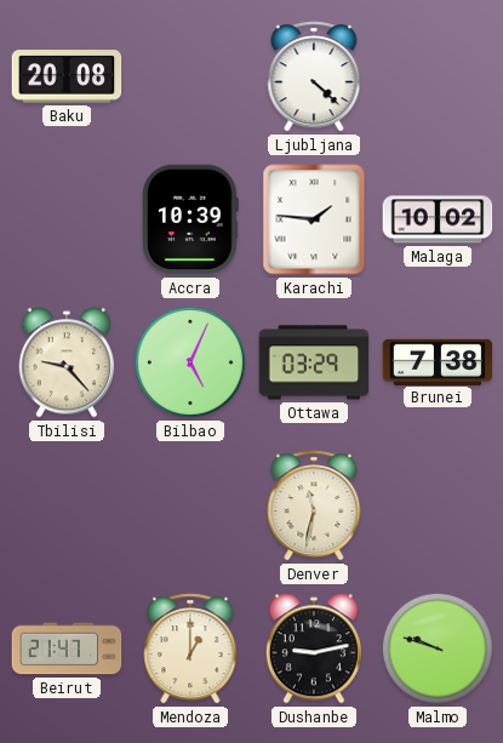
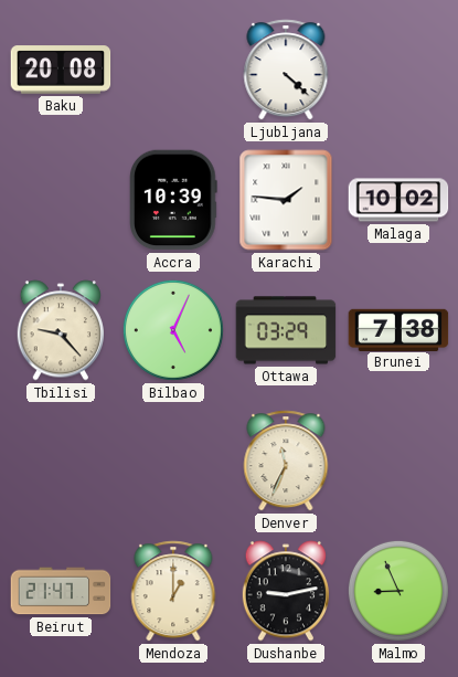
Denver: 11:32 -> 11:34 (286, 461)
Malmo: 9:48 -> 8:56 (398, 591)
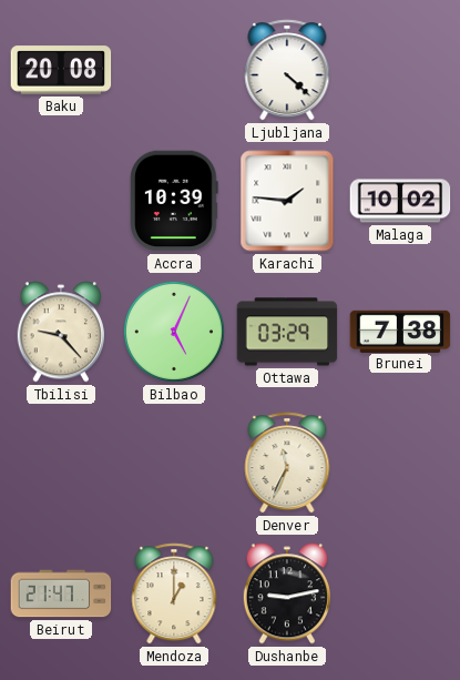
Malmo: 8:56 -> none (398, 591)
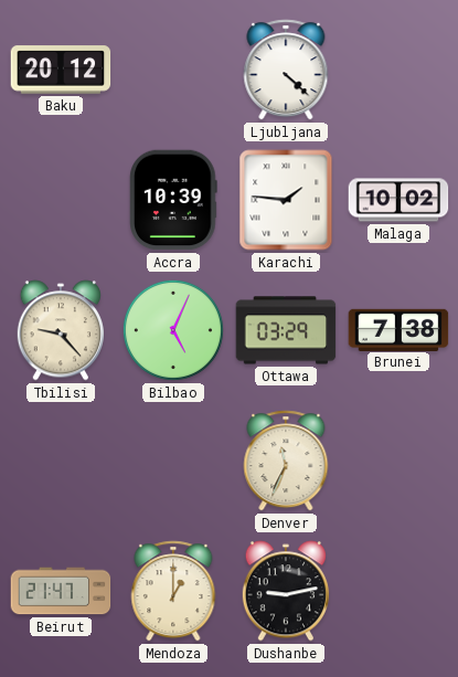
Baku: 20:08 -> 20:12 (61, 70)
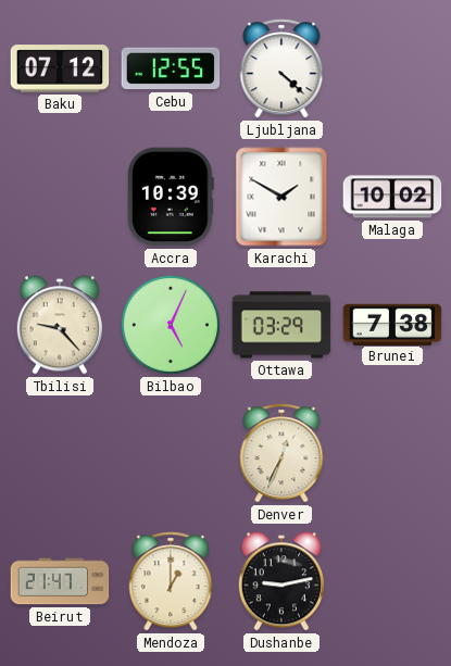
Baku: 20:12 -> 07:12 (60, 68)
Cebu: none -> 12:55 (171, 68)
Karachi: 1:46 -> 1:50 (281, 197)
Denver: 11:34 -> 12:34 (281, 453)
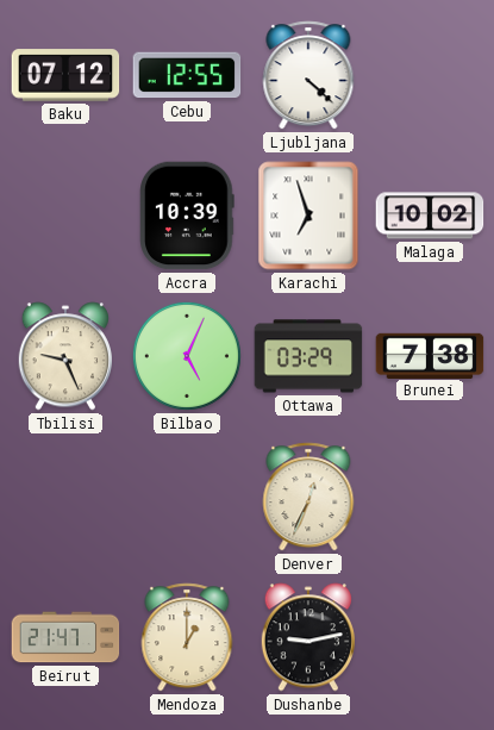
Karachi: 1:50 -> 6:57 (308, 216)
Tbilisi: 9:23 -> 9:26 (64, 356)
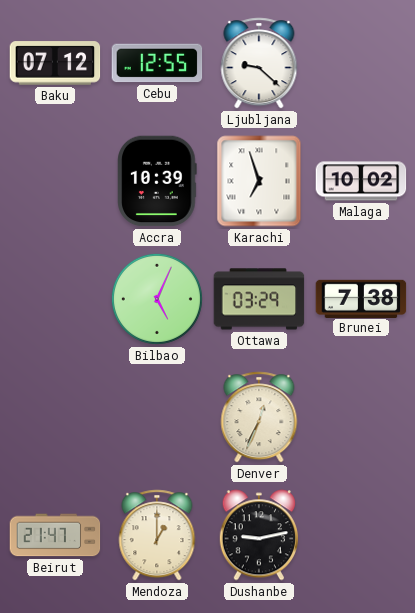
Ljubljana: 4:22 -> 9:22 (259, 63)
Tbilisi: 9:26 -> none (64, 356)
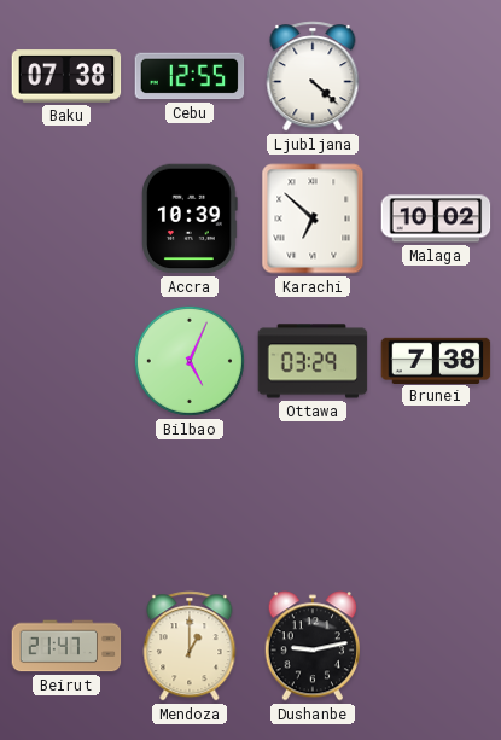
Baku: 07:12 -> 07:38 (66, 76)
Ljubljana: 9:22 -> 4:22 (313, 76)
Karachi: 6:57 -> 6:52 (313, 218)
Denver: 12:34 -> none (259, 417)
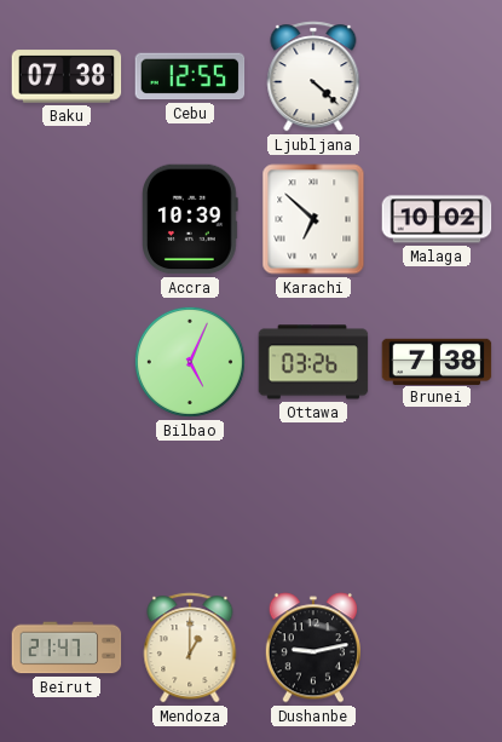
Ottawa: 03:29 -> 03:26 (313, 362)
